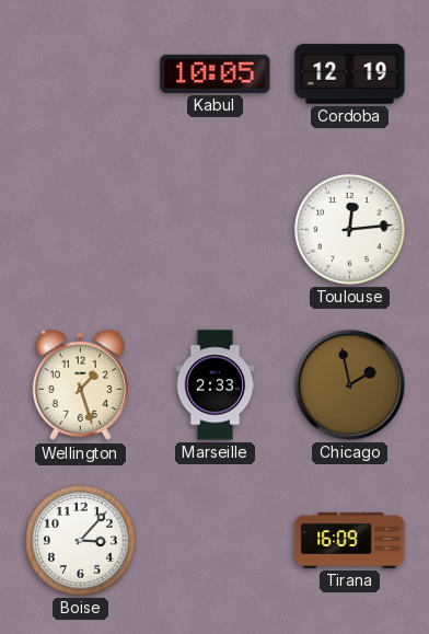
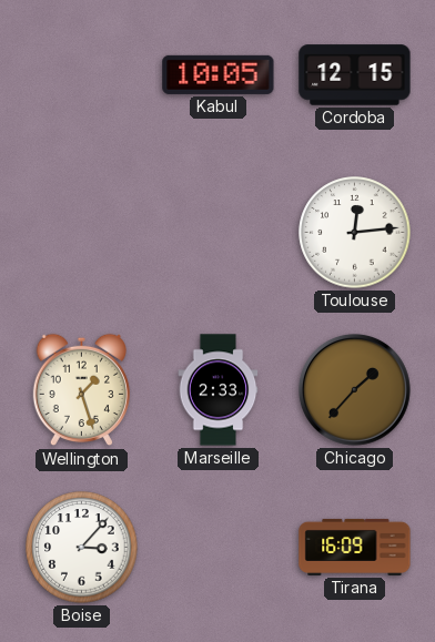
Cordoba: 12:19 -> 12:15 (355, 75)
Chicago: 1:58 -> 1:37 (355, 390)
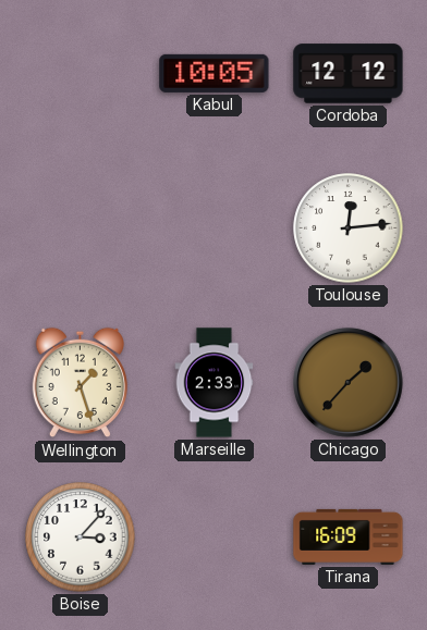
Cordoba: 12:15 -> 12:12 (349, 74)
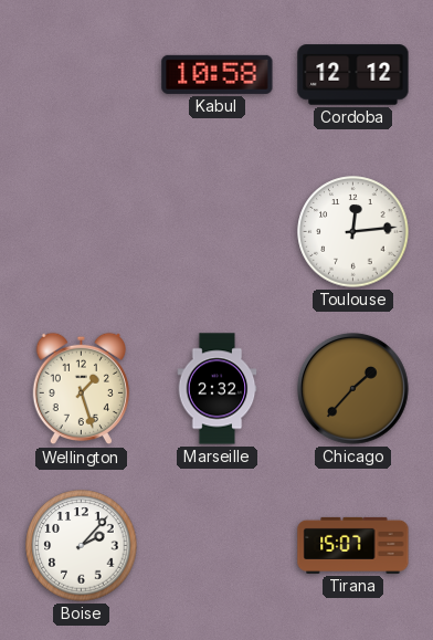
Kabul: 10:05 -> 10:58 (218, 74)
Marseille: 2:33 -> 2:32 (218, 389)
Boise: 3:07 -> 2:07 (82, 546)
Tirana: 16:09 -> 15:07 (353, 545)
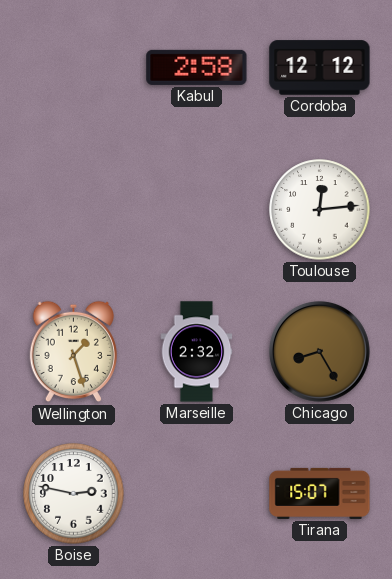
Kabul: 10:58 -> 2:58 (197, 67)
Chicago: 1:37 -> 8:25 (320, 352)
Boise: 2:07 -> 2:47 (74, 494)
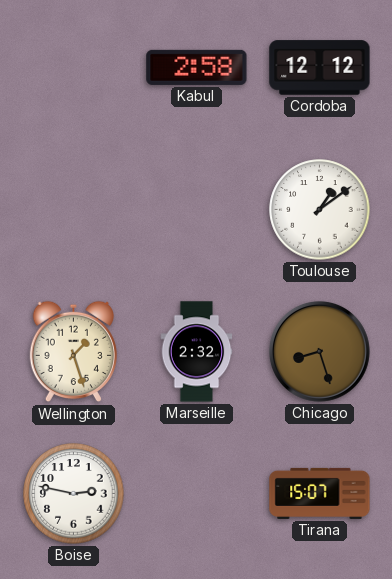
Toulouse: 12:14 -> 1:09 (320, 210)
Chicago: 8:25 -> 8:27 (320, 352)
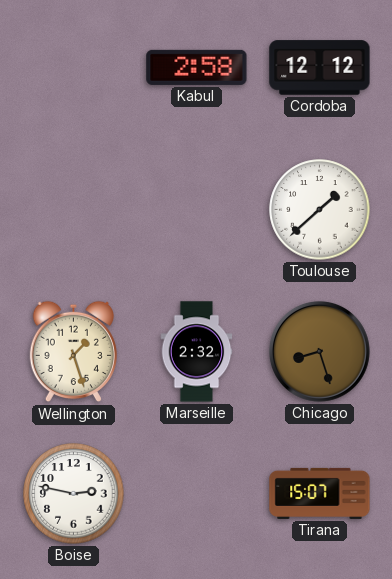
Toulouse: 1:09 -> 1:38 (320, 210)
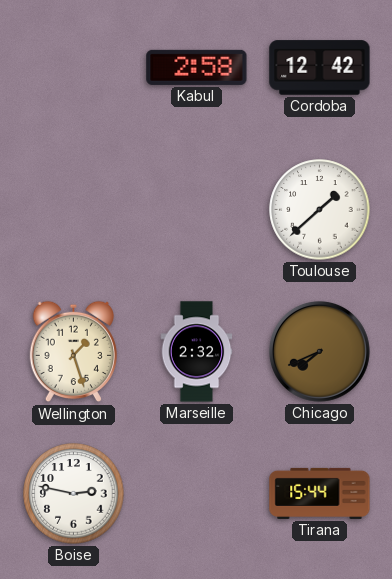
Cordoba: 12:12 -> 12:42 (320, 68)
Chicago: 8:27 -> 7:41 (320, 352)
Tirana: 15:07 -> 15:44 (320, 493)
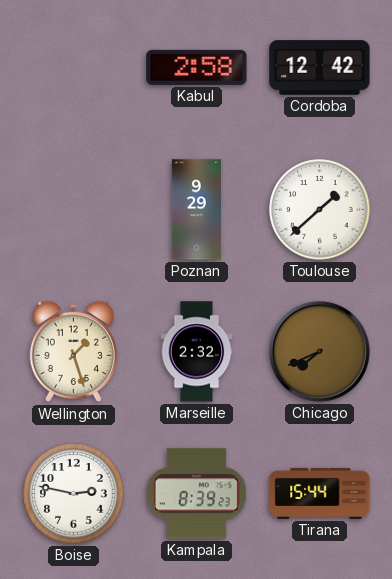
Poznan: none -> 9:29 (196, 210)
Kampala: none -> 8:39 (196, 494)
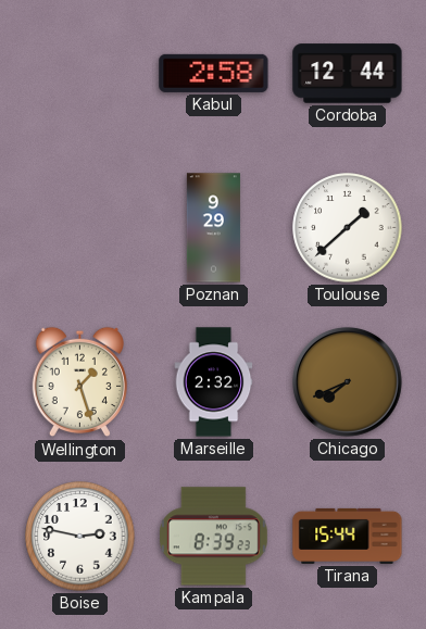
Cordoba: 12:42 -> 12:44 (348, 74)
